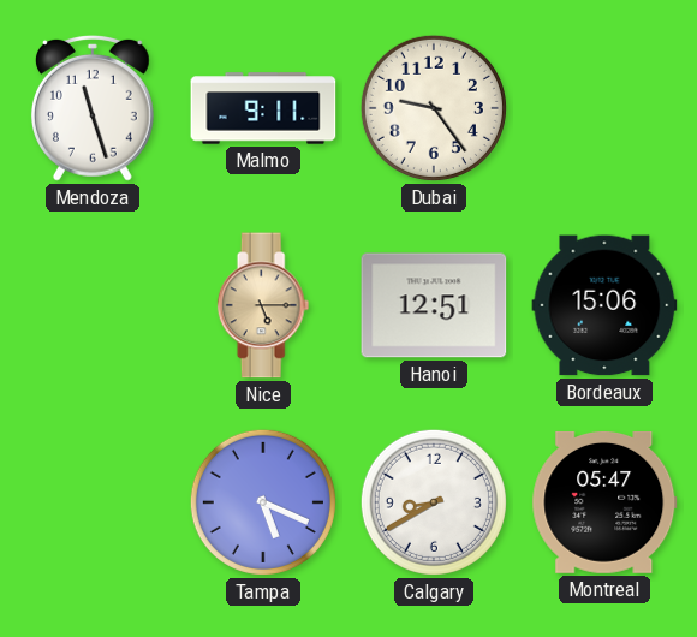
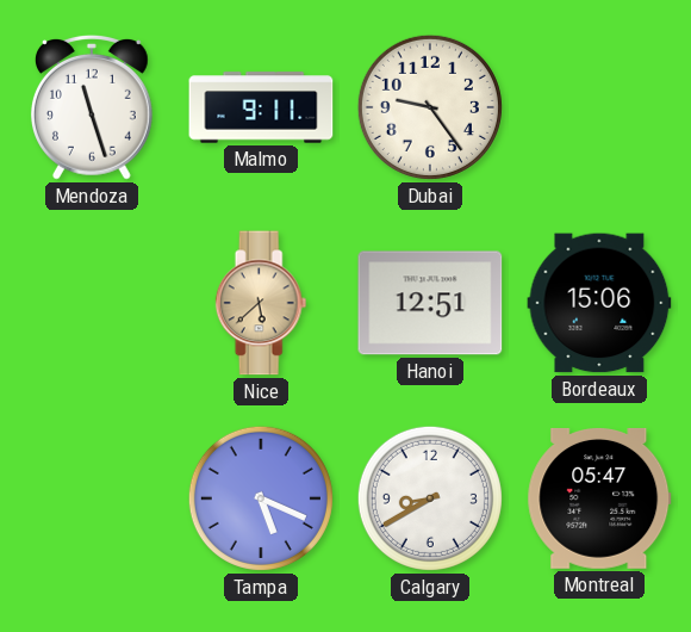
Nice: 5:15 -> 5:38 (261, 303)
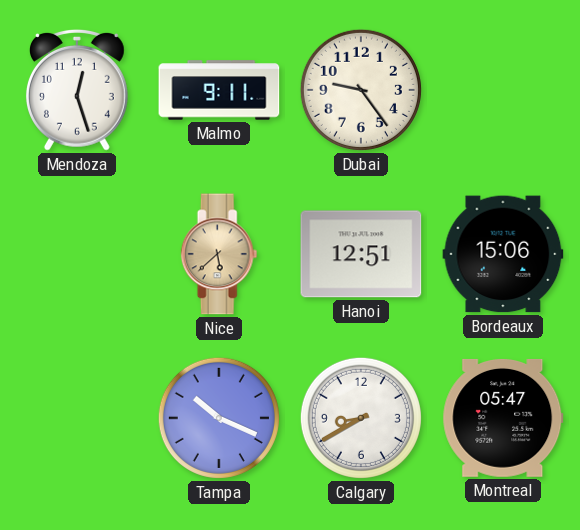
Mendoza: 11:27 -> 12:27 (77, 91)
Tampa: 5:19 -> 10:19 (219, 418)
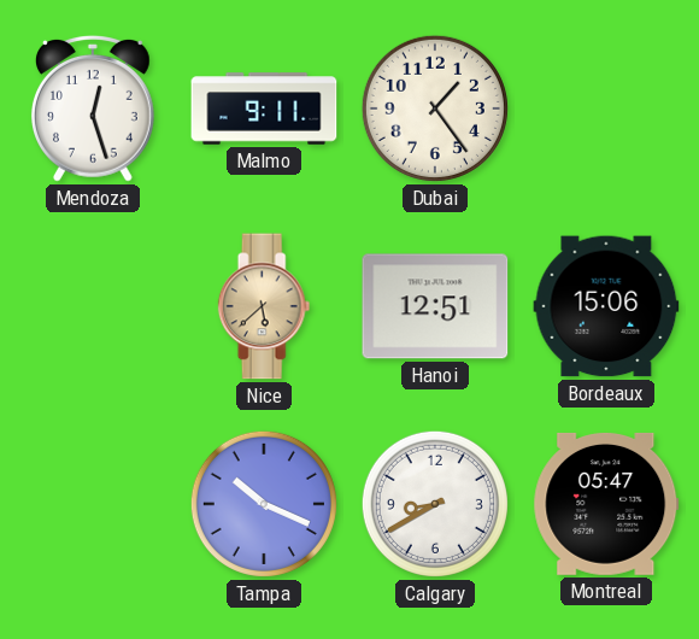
Dubai: 9:24 -> 1:24 (435, 109)
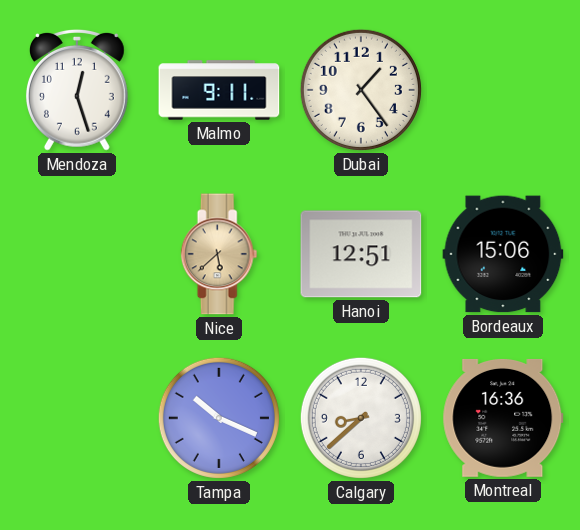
Calgary: 8:40 -> 8:38 (361, 418)
Montreal: 05:47 -> 16:36 (503, 418)
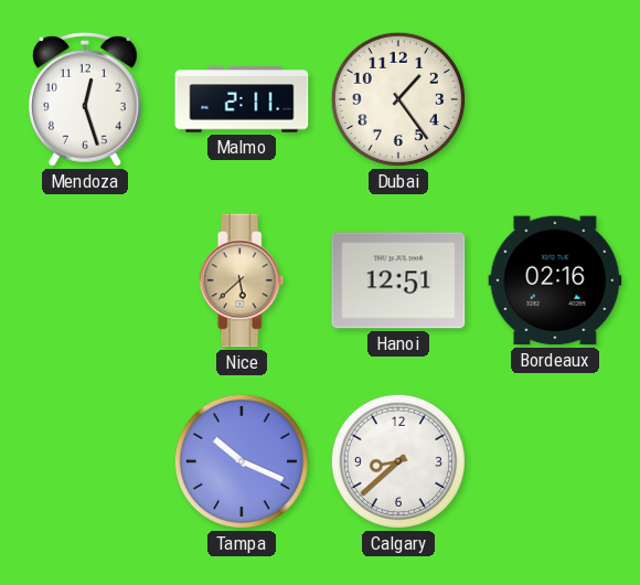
Malmo: 9:11 -> 2:11 (242, 99)
Bordeaux: 15:06 -> 02:16 (555, 280)
Montreal: 16:36 -> none (503, 418)
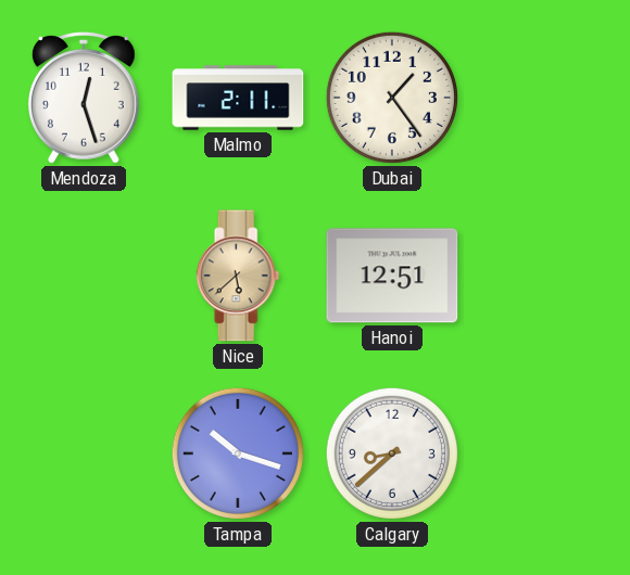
Bordeaux: 02:16 -> none (555, 280)
Tampa: 10:19 -> 10:18 (238, 453)
